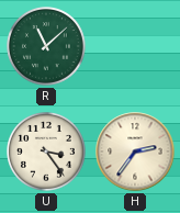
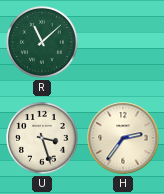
U: 3:24 -> 3:27 (43, 139)
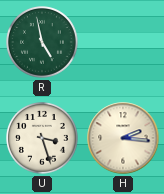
R: 11:08 -> 4:58 (43, 43)
H: 2:36 -> 2:16 (123, 138)
